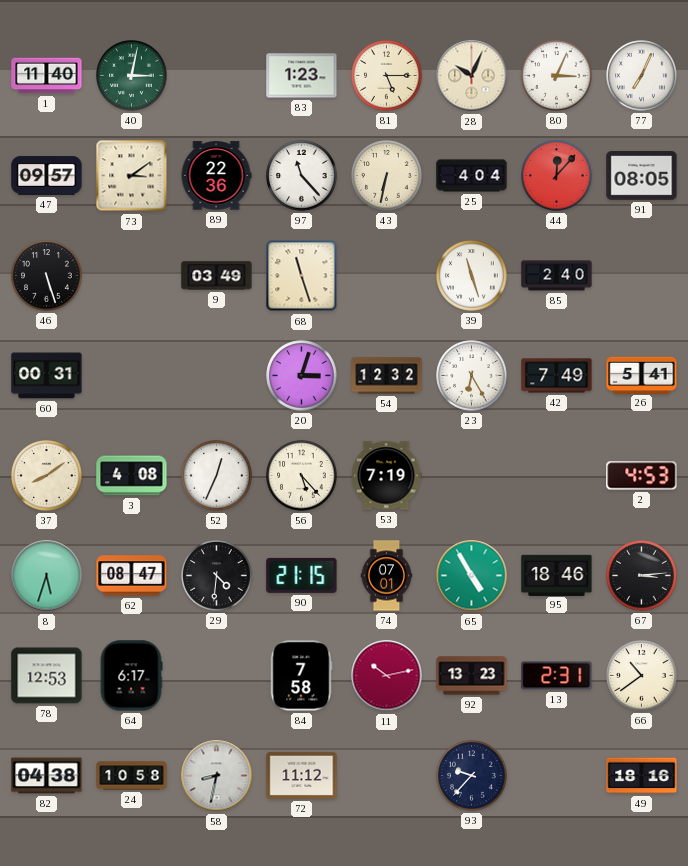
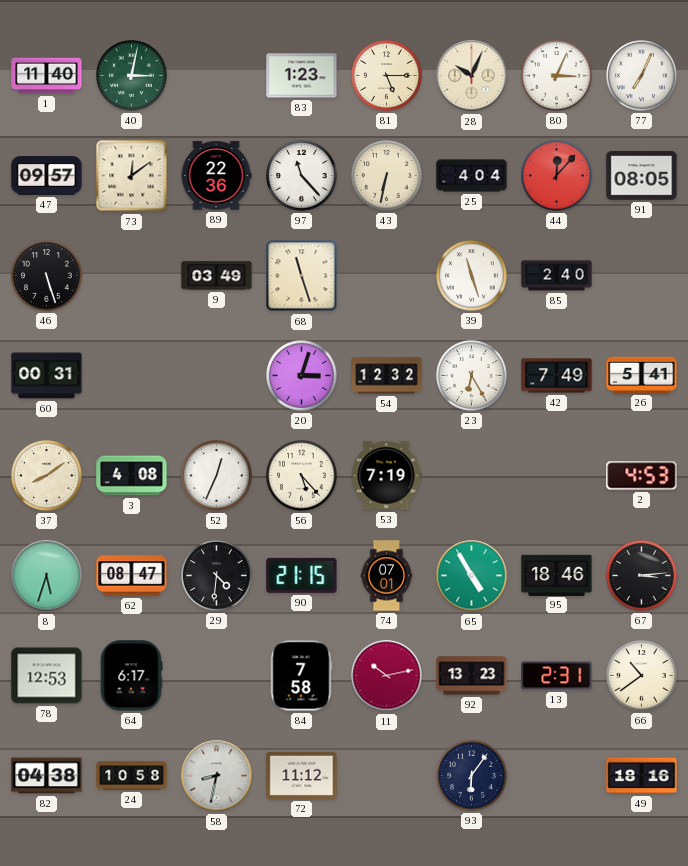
73: 3:09 -> 12:09 (132, 176)
93: 9:37 -> 6:06 (472, 776)
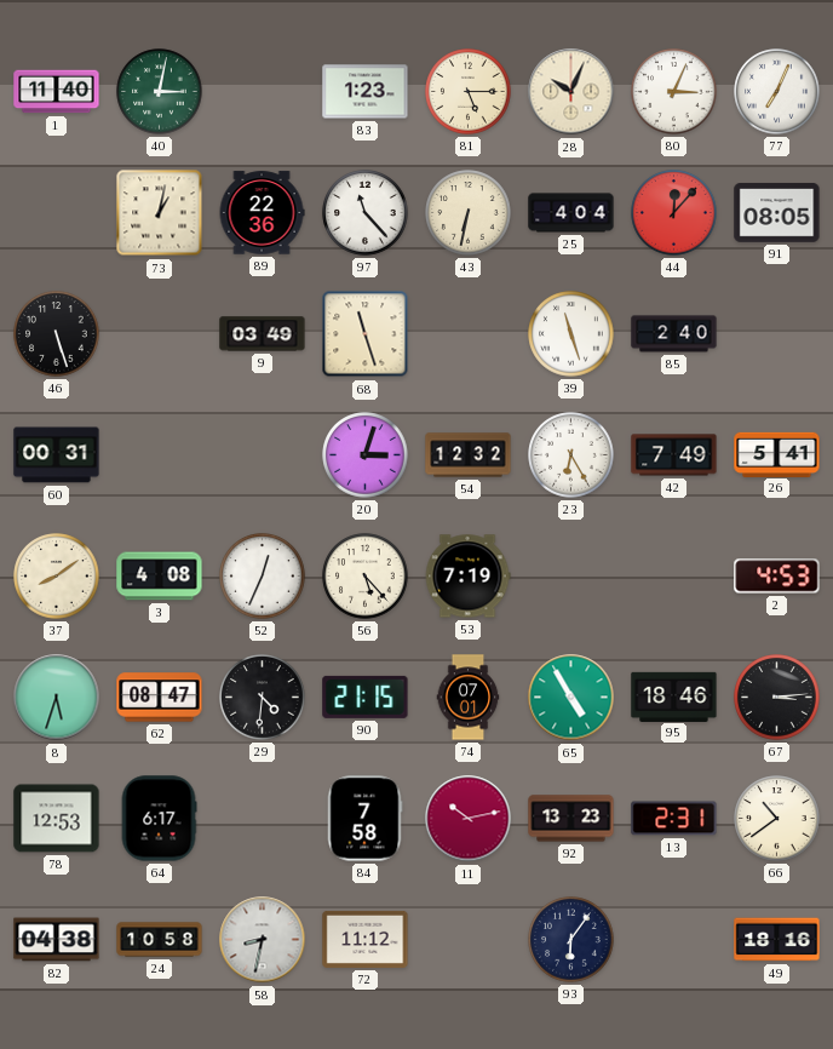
47: 09:57 -> none (47, 176)
73: 12:09 -> 1:02 (160, 213)
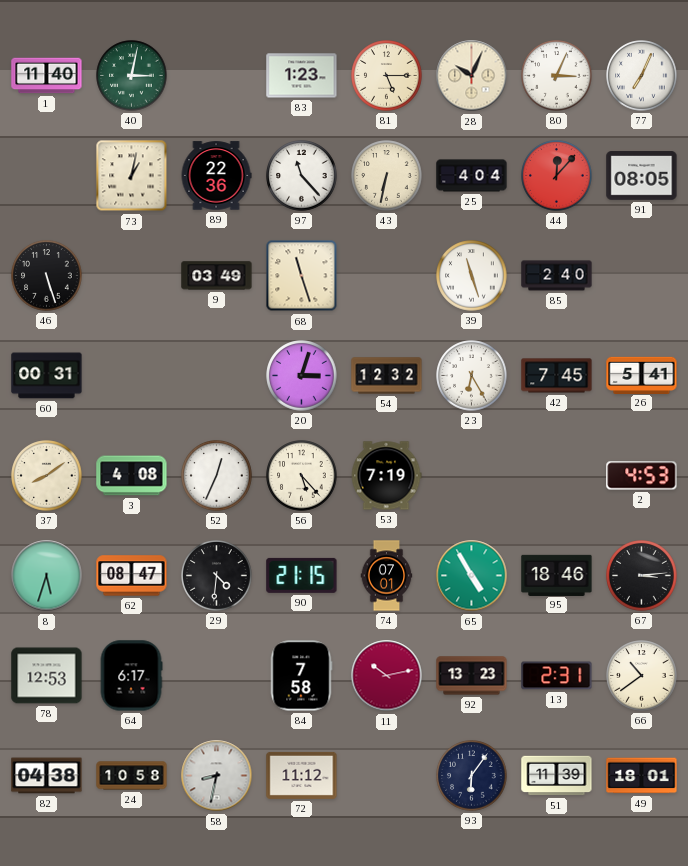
42: 7:49 -> 7:45 (557, 376)
51: none -> 11:39 (557, 776)
49: 18:16 -> 18:01 (642, 776)
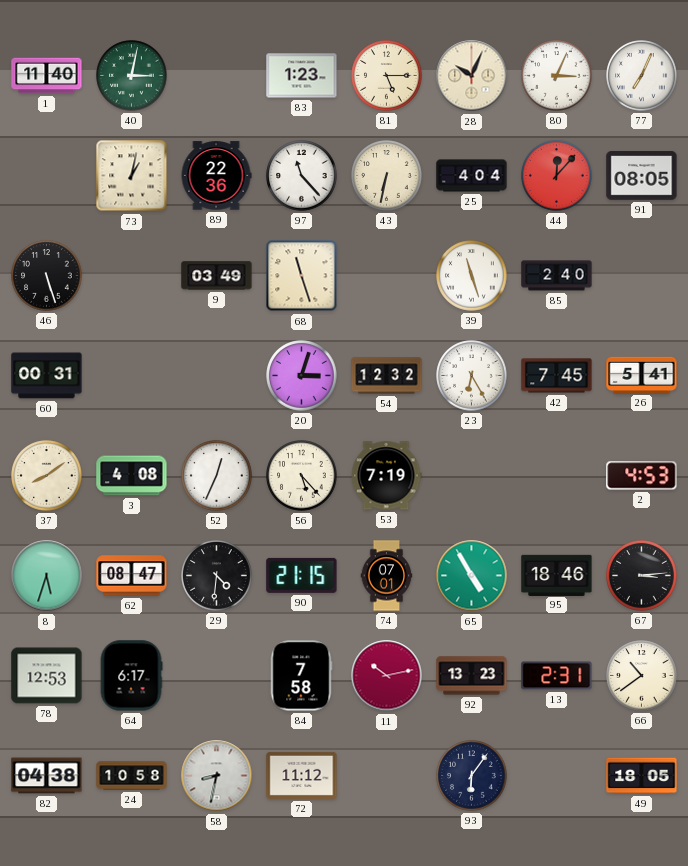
51: 11:39 -> none (557, 776)
49: 18:01 -> 18:05 (642, 776)
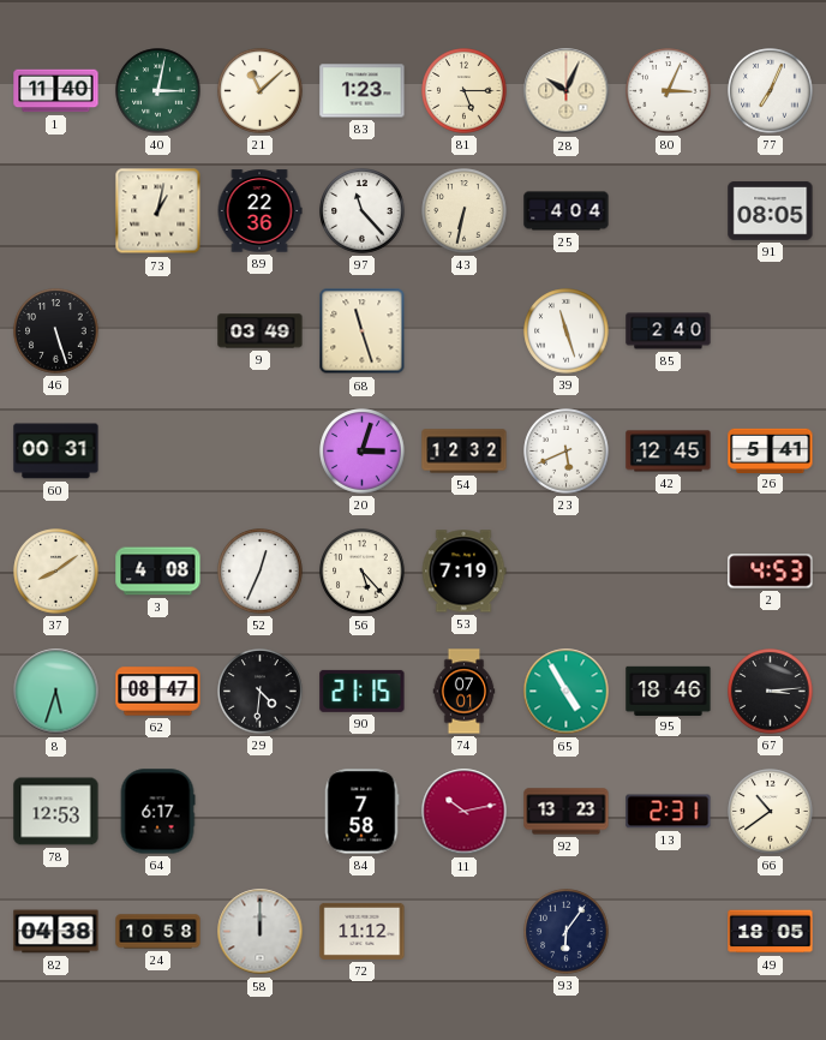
21: none -> 11:08 (261, 91)
44: 12:07 -> none (557, 176)
23: 6:25 -> 5:41 (567, 452)
42: 7:45 -> 12:45 (669, 452)
58: 8:32 -> 12:00 (261, 932)
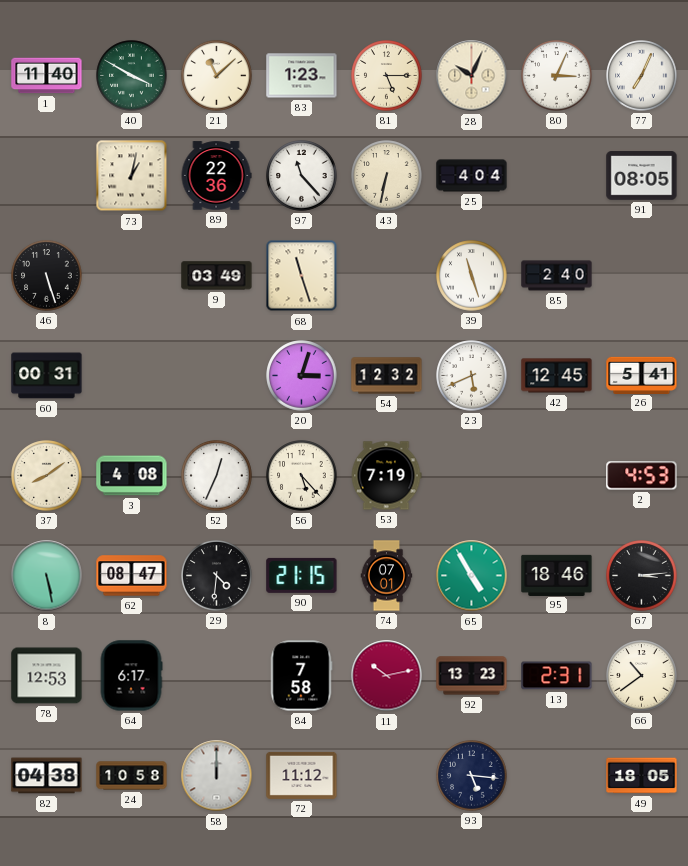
40: 3:02 -> 3:50 (132, 76)
8: 5:33 -> 5:28 (47, 576)
93: 6:06 -> 5:16 (472, 776)
